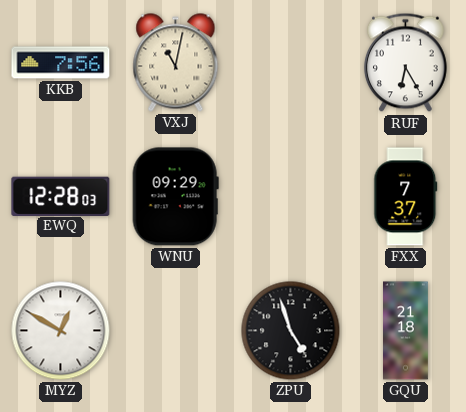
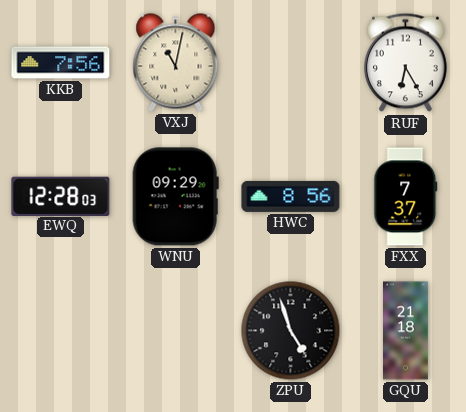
HWC: none -> 8:56 (291, 196)
MYZ: 12:50 -> none (61, 331)
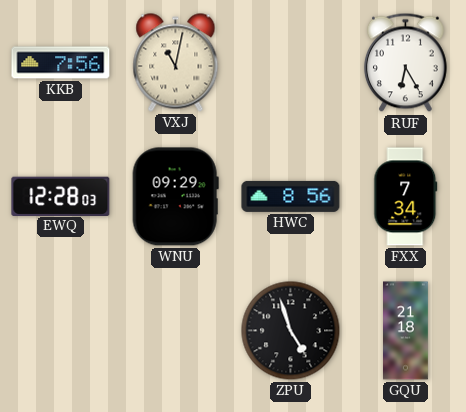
FXX: 7:37 -> 7:34 (406, 197)
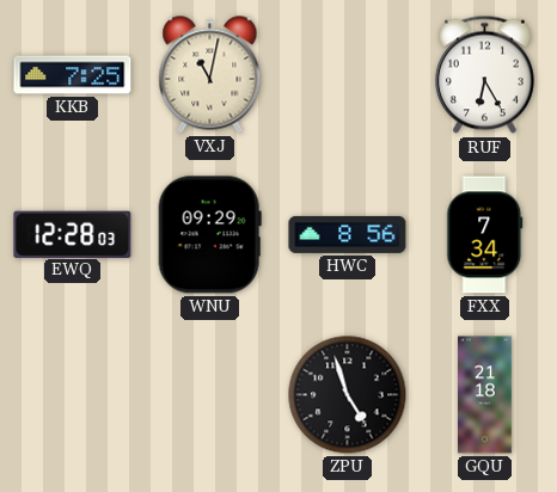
KKB: 7:56 -> 7:25 (73, 75)
